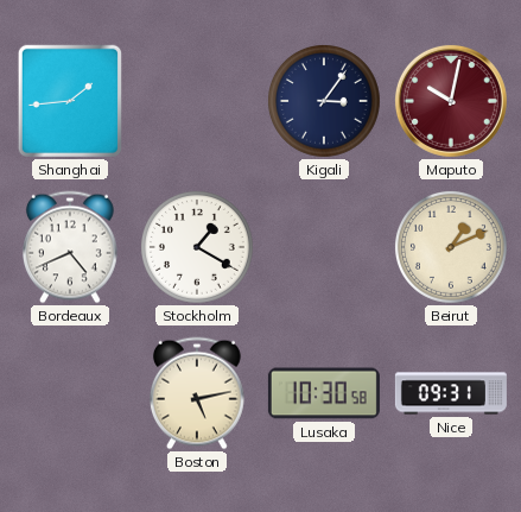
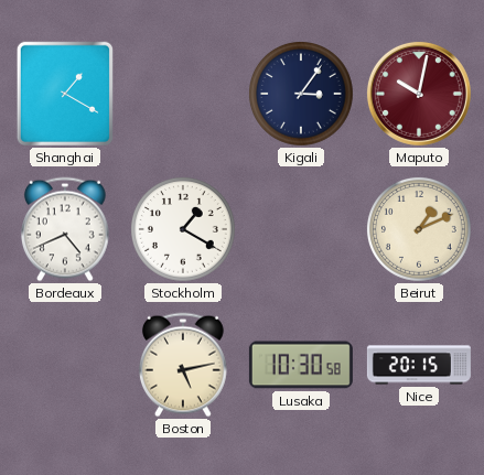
Shanghai: 1:44 -> 1:20 (65, 94)
Nice: 09:31 -> 20:15 (419, 365)
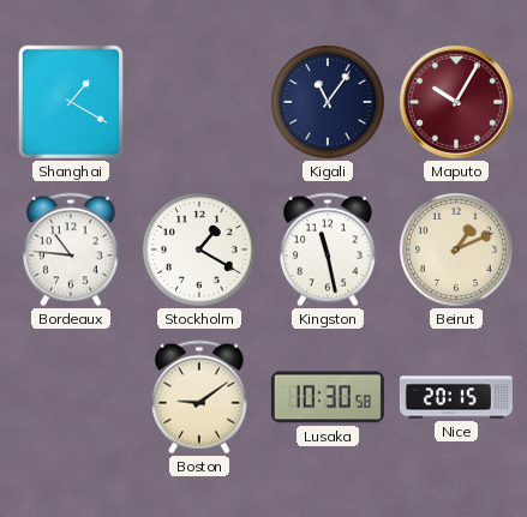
Kigali: 3:06 -> 11:06 (328, 102)
Maputo: 10:02 -> 10:05 (456, 102)
Bordeaux: 4:41 -> 10:46 (71, 250)
Kingston: none -> 11:28 (328, 250)
Boston: 5:13 -> 9:09 (199, 397)
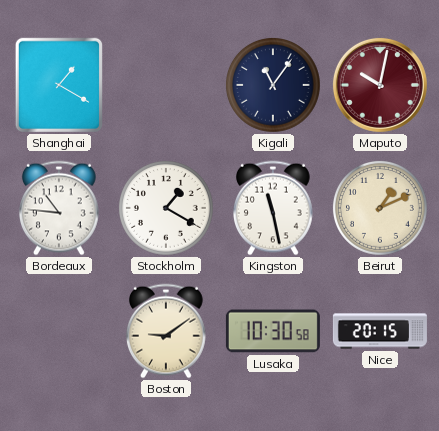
Maputo: 10:05 -> 10:02 (380, 85)
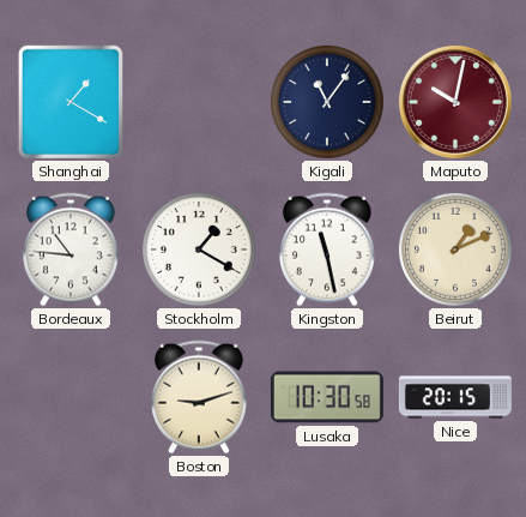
Boston: 9:09 -> 9:12 (199, 397)
